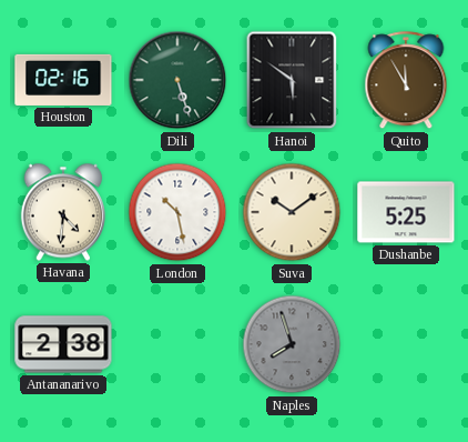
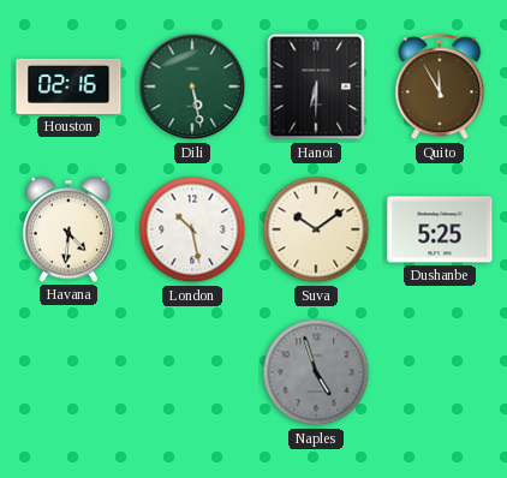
Dili: 5:27 -> 5:28 (192, 86)
Hanoi: 5:51 -> 6:30 (316, 86)
Antananarivo: 2:38 -> none (63, 344)
Naples: 7:57 -> 4:57 (316, 372)
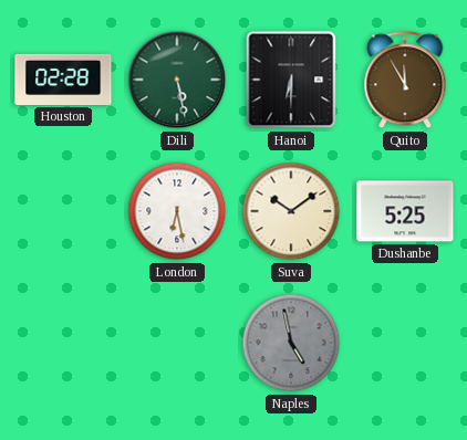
Houston: 02:16 -> 02:28 (63, 80)
Havana: 4:31 -> none (68, 229)
London: 10:28 -> 6:28 (177, 211)
Naples: 4:57 -> 4:58 (291, 343)
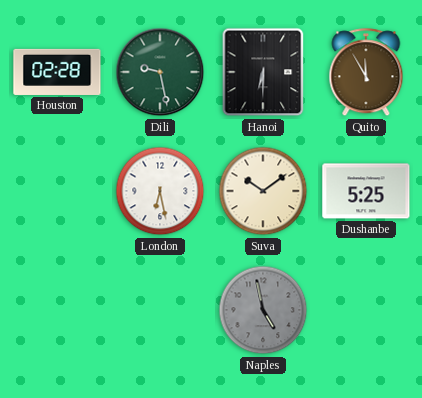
Dili: 5:28 -> 9:28 (160, 72)
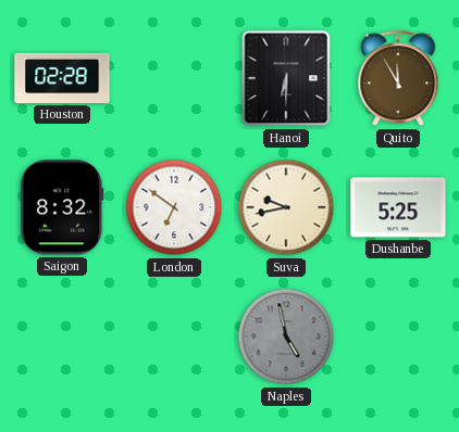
Dili: 9:28 -> none (160, 72)
Saigon: none -> 8:32 (62, 207)
London: 6:28 -> 6:51 (174, 207)
Suva: 10:09 -> 9:43 (286, 207)
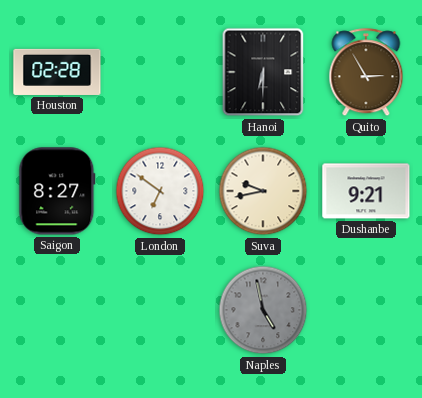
Quito: 11:55 -> 2:55 (366, 73)
Saigon: 8:32 -> 8:27 (57, 191)
Dushanbe: 5:25 -> 9:21 (366, 191)
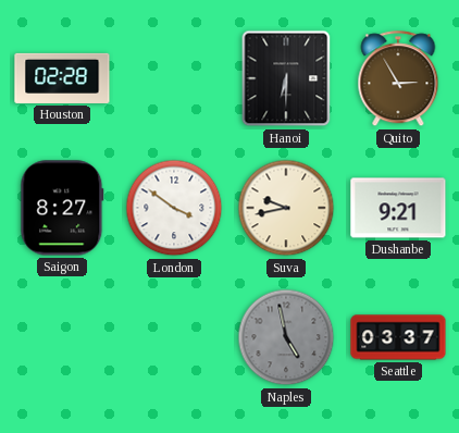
London: 6:51 -> 3:51 (174, 208)
Seattle: none -> 03:37 (398, 337)
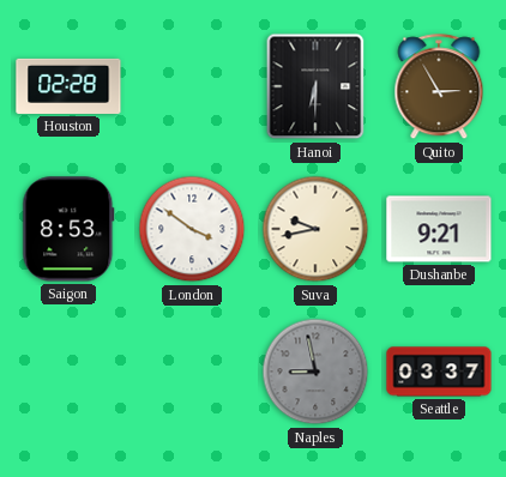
Saigon: 8:27 -> 8:53 (68, 229)
Naples: 4:58 -> 8:58 (315, 372)
